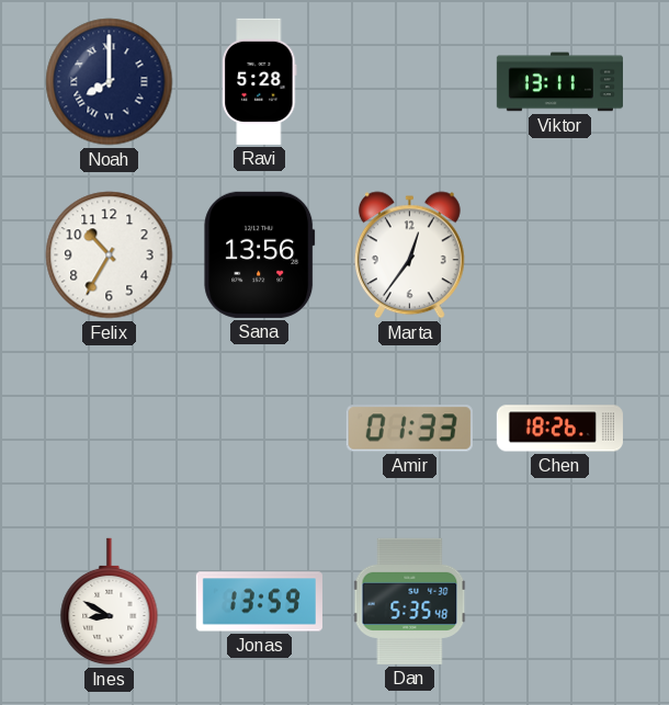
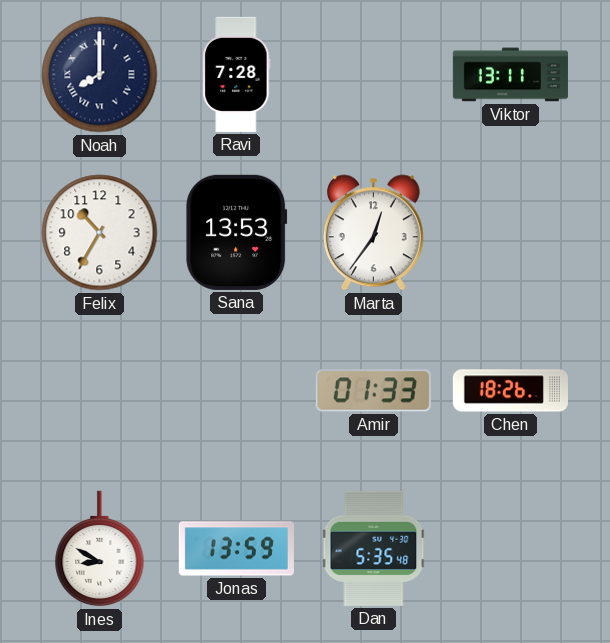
Ravi: 5:28 -> 7:28 (237, 74)
Sana: 13:56 -> 13:53 (237, 232)
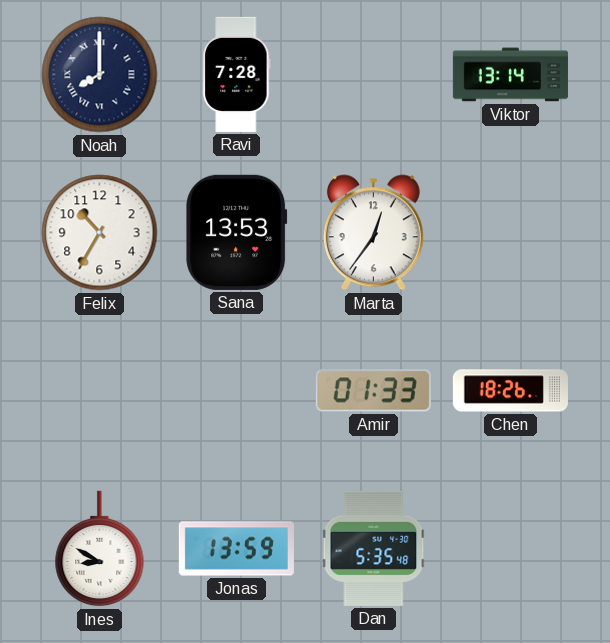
Viktor: 13:11 -> 13:14 (510, 75)
